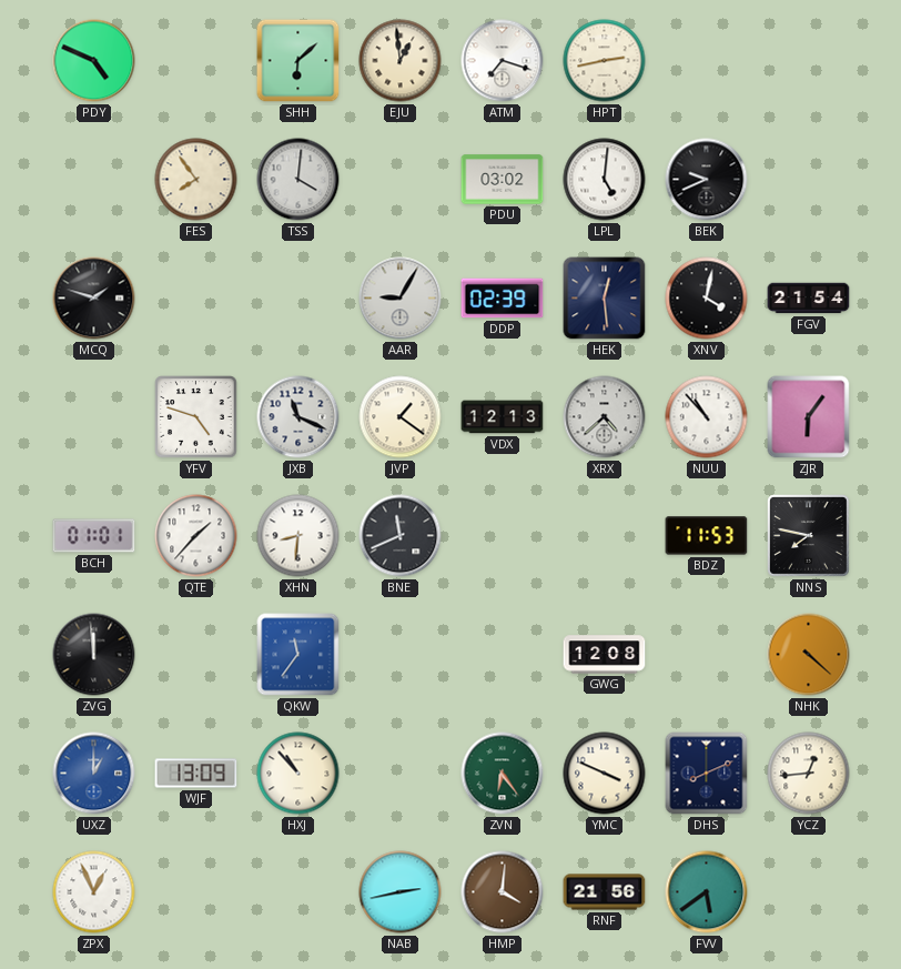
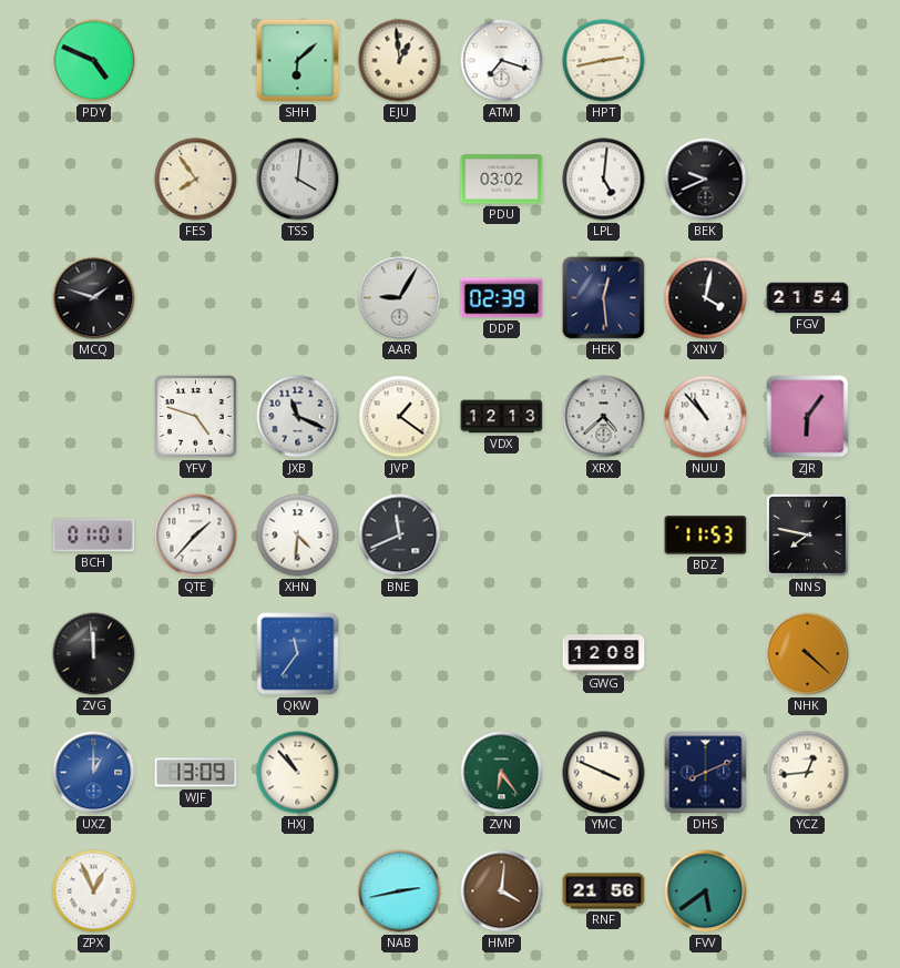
XHN: 8:31 -> 4:31 (298, 536)
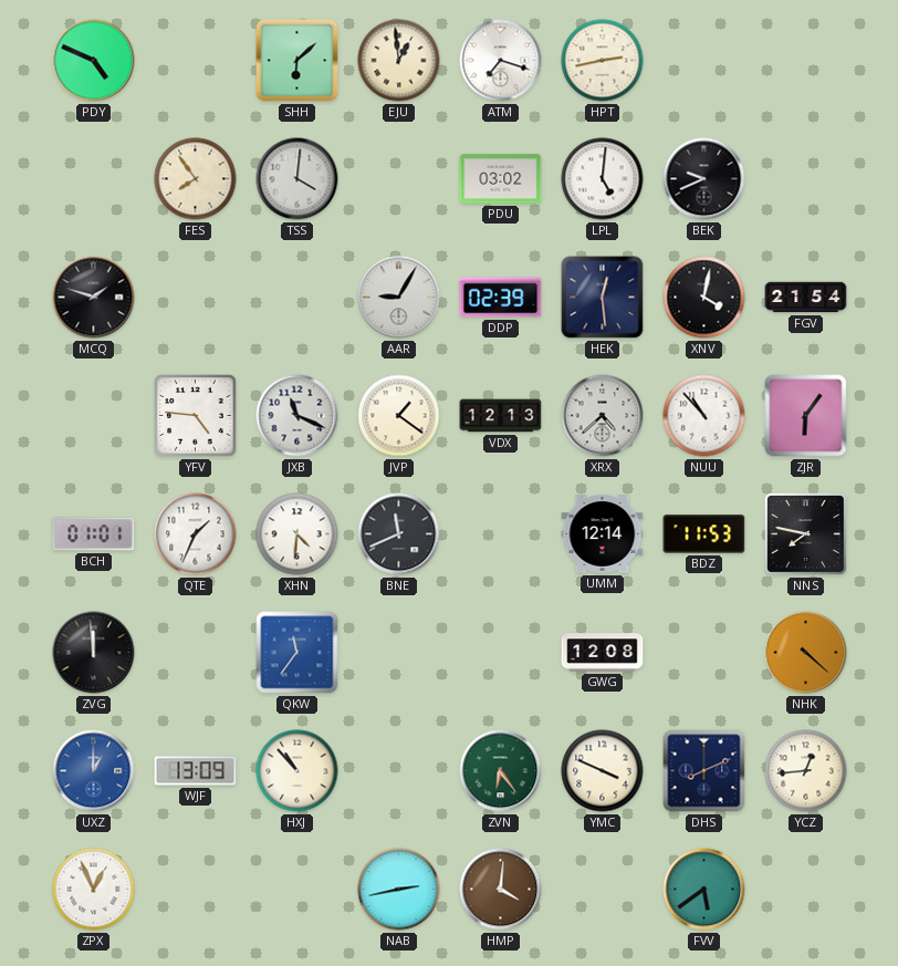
YFV: 4:48 -> 4:46 (196, 416)
QTE: 1:37 -> 1:34 (196, 534)
UMM: none -> 12:14 (603, 534)
RNF: 21:56 -> none (604, 891)
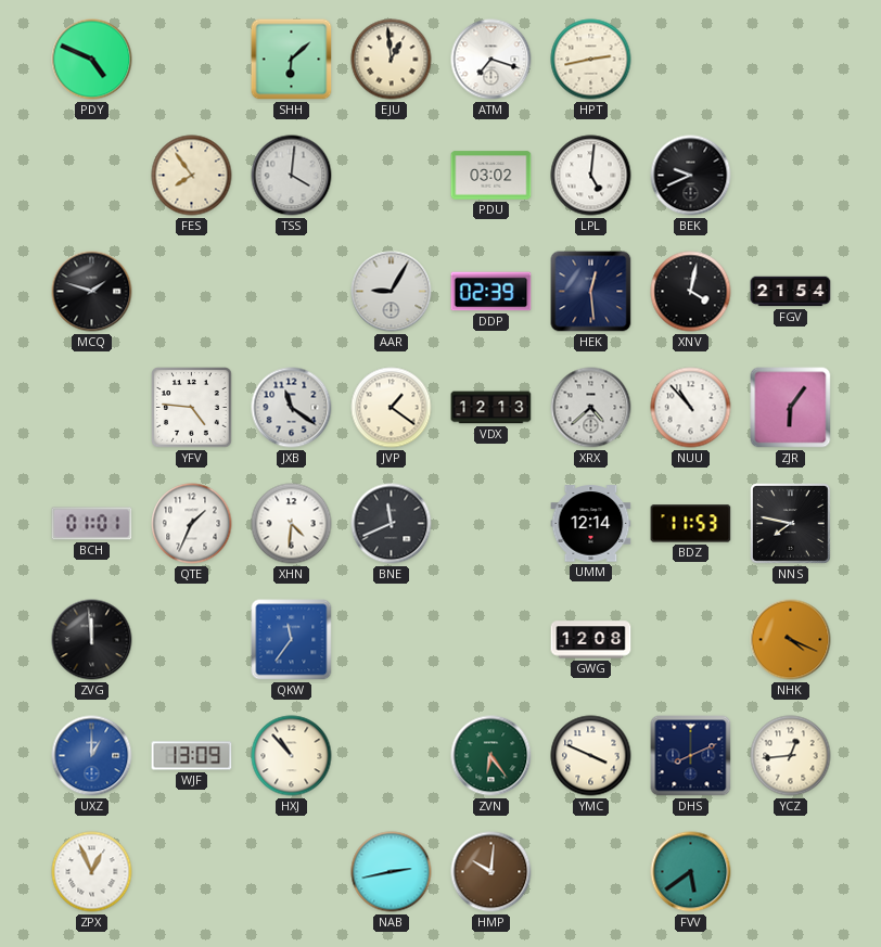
JXB: 11:19 -> 11:21 (292, 408)
NHK: 4:22 -> 4:19 (791, 640)
HMP: 4:01 -> 10:01 (491, 872)
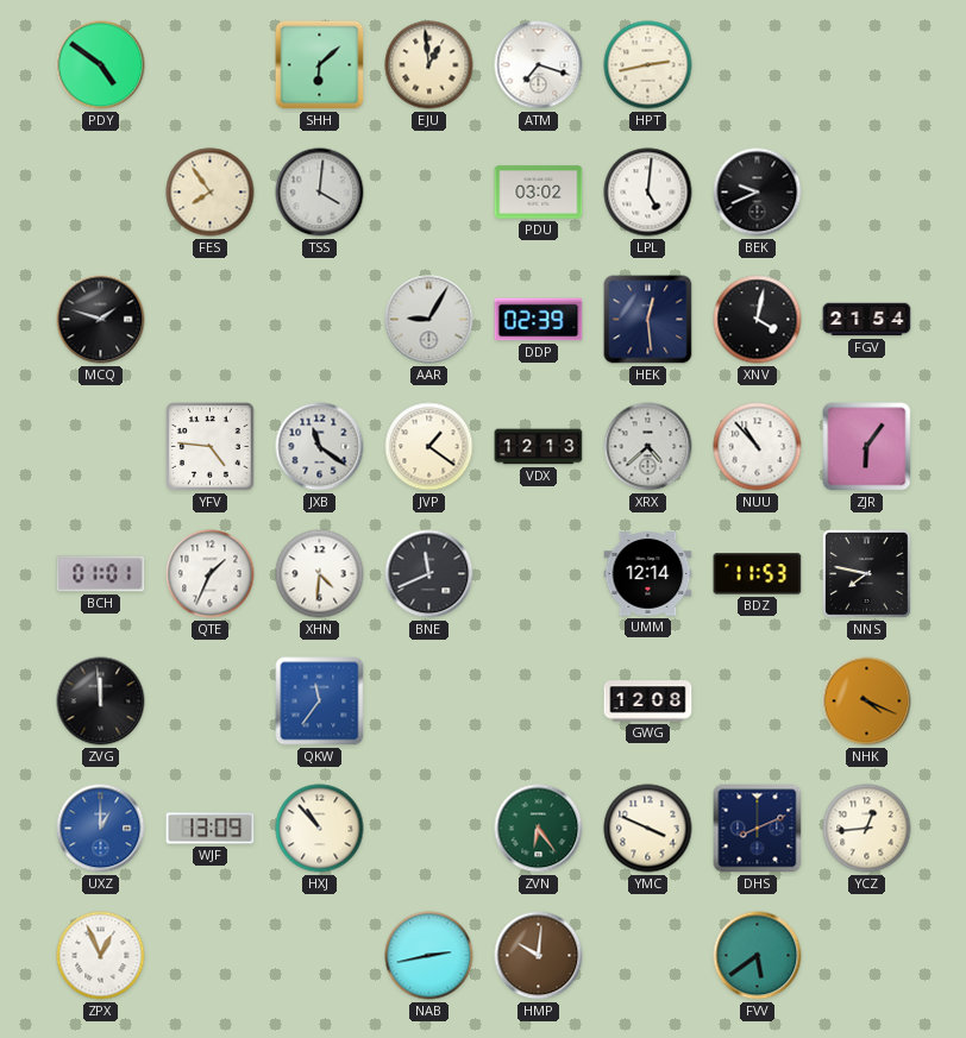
PDY: 4:49 -> 4:51 (101, 65)
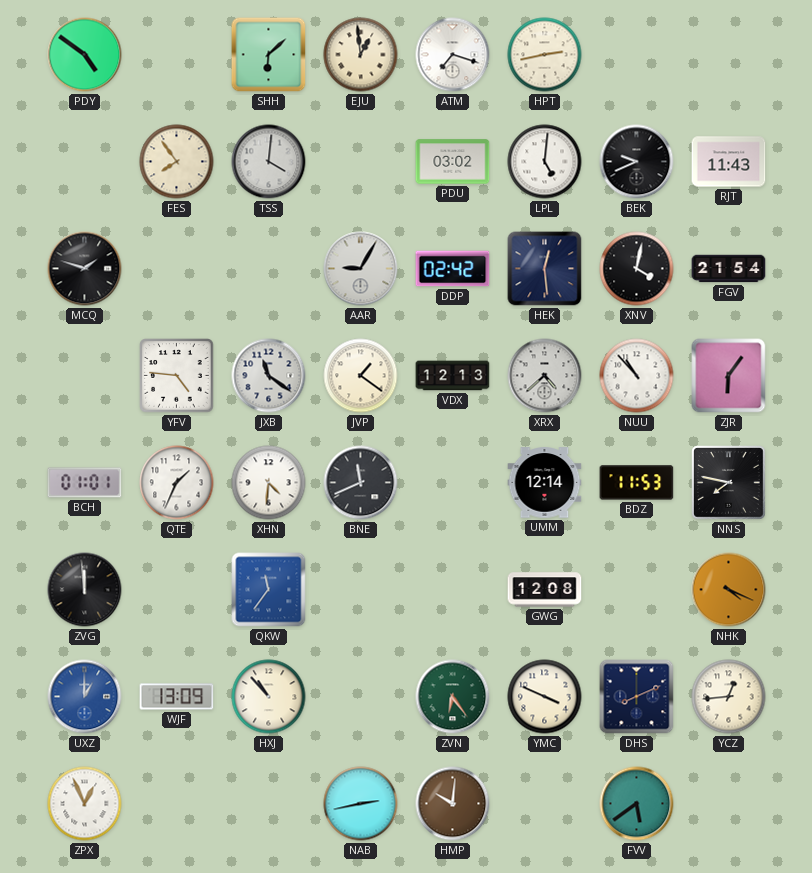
RJT: none -> 11:43 (729, 162)
DDP: 02:39 -> 02:42 (453, 269)
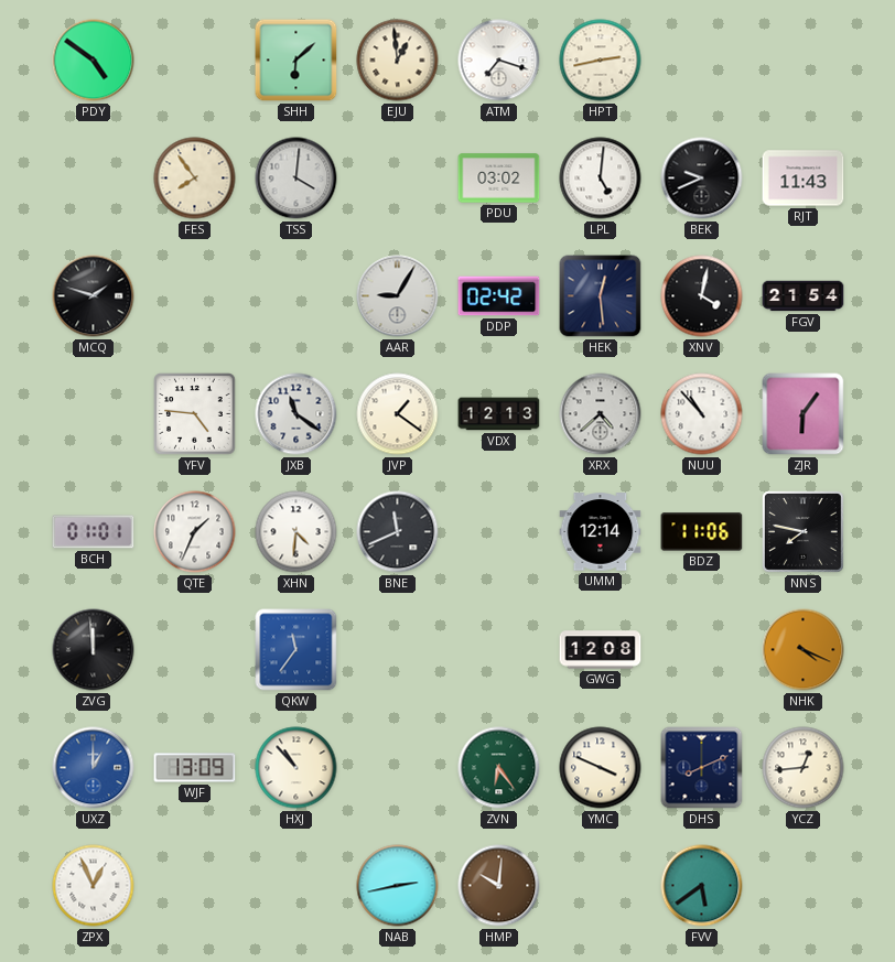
BDZ: 11:53 -> 11:06 (702, 532)
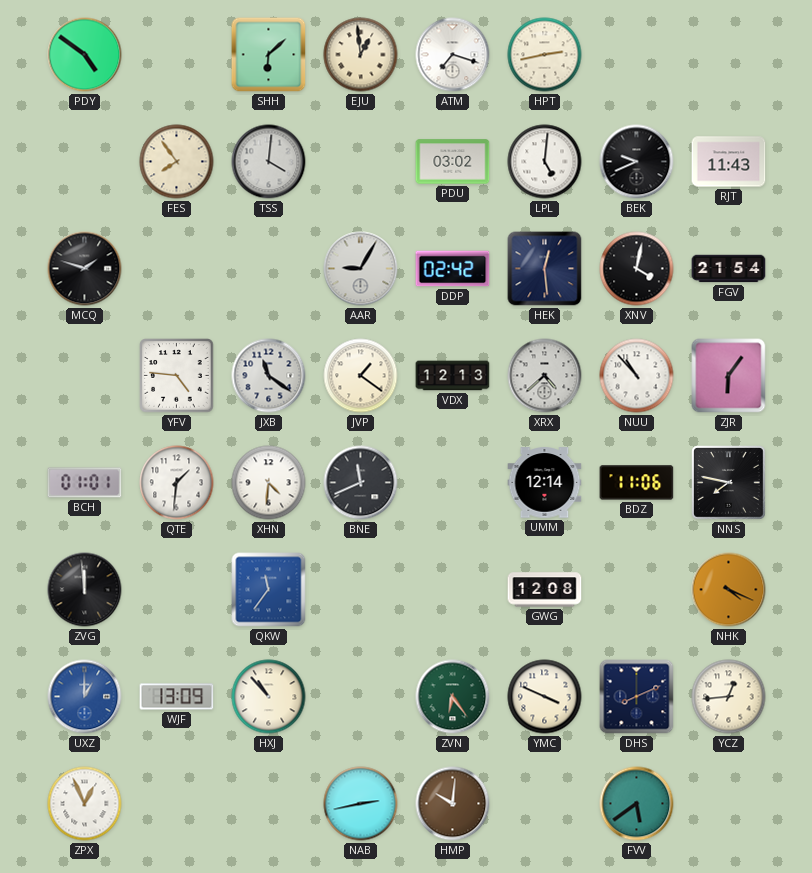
QTE: 1:34 -> 1:31 (177, 483)
